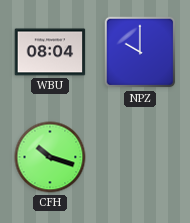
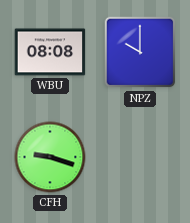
WBU: 08:04 -> 08:08 (50, 52)
CFH: 10:18 -> 9:18 (50, 157)
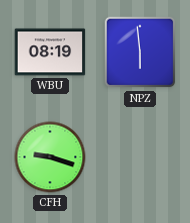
WBU: 08:08 -> 08:19 (50, 52)
NPZ: 10:00 -> 5:59 (140, 52)
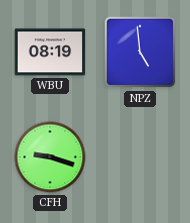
NPZ: 5:59 -> 4:59 (140, 52)
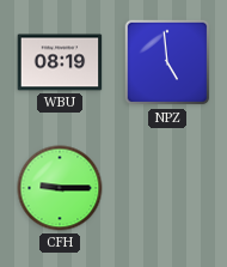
CFH: 9:18 -> 9:15 (60, 188)
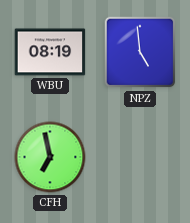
CFH: 9:15 -> 6:58 (50, 157)
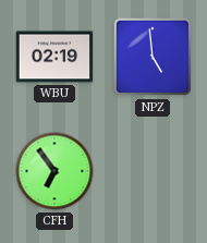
WBU: 08:19 -> 02:19 (54, 57)
CFH: 6:58 -> 6:54 (54, 171)
